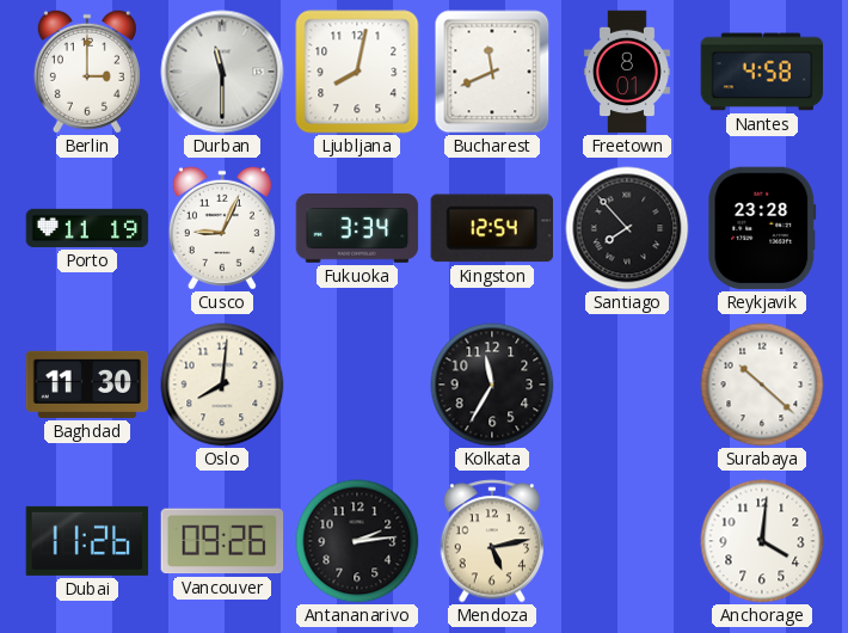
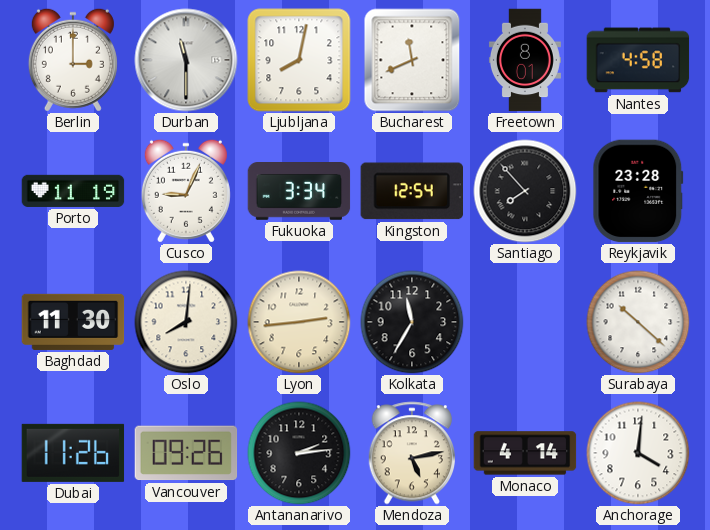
Lyon: none -> 2:44 (299, 322)
Monaco: none -> 4:14 (525, 453)
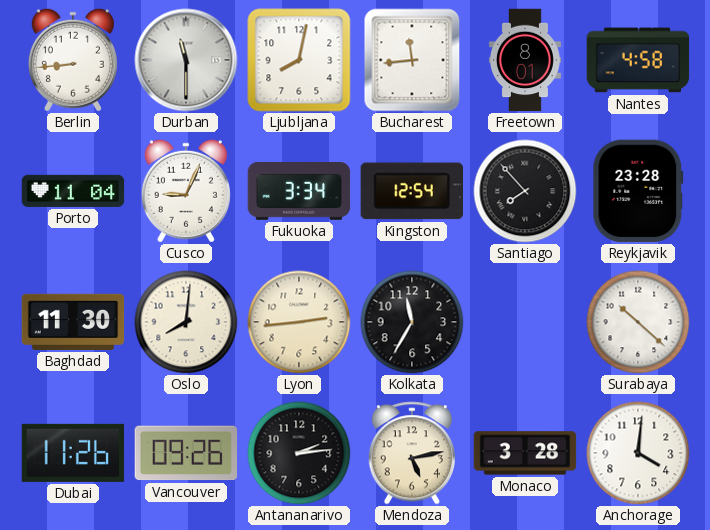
Berlin: 3:00 -> 8:44 (73, 60)
Bucharest: 11:41 -> 11:44 (412, 60)
Porto: 11:19 -> 11:04 (73, 191)
Monaco: 4:14 -> 3:28 (525, 453)
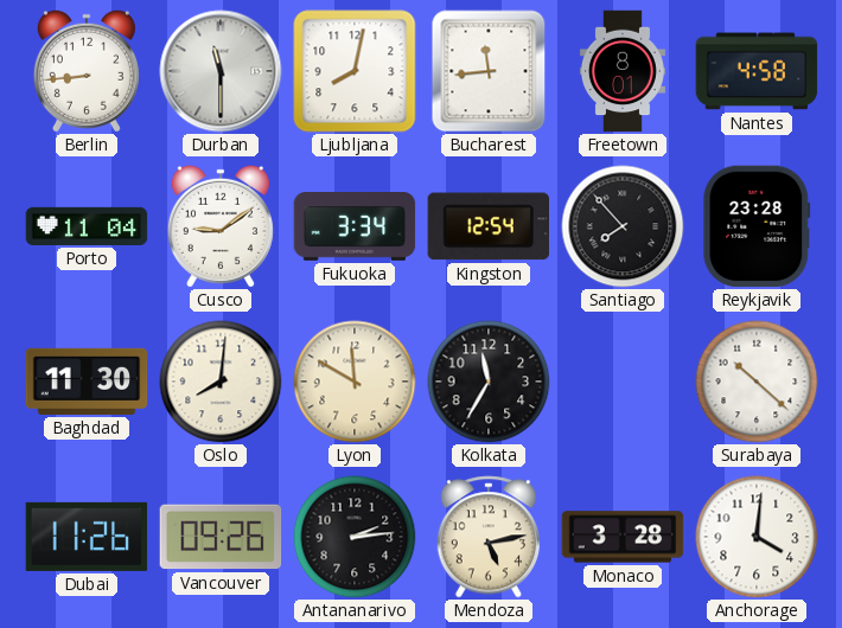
Cusco: 9:04 -> 9:09 (221, 226)
Lyon: 2:44 -> 11:50 (355, 382)
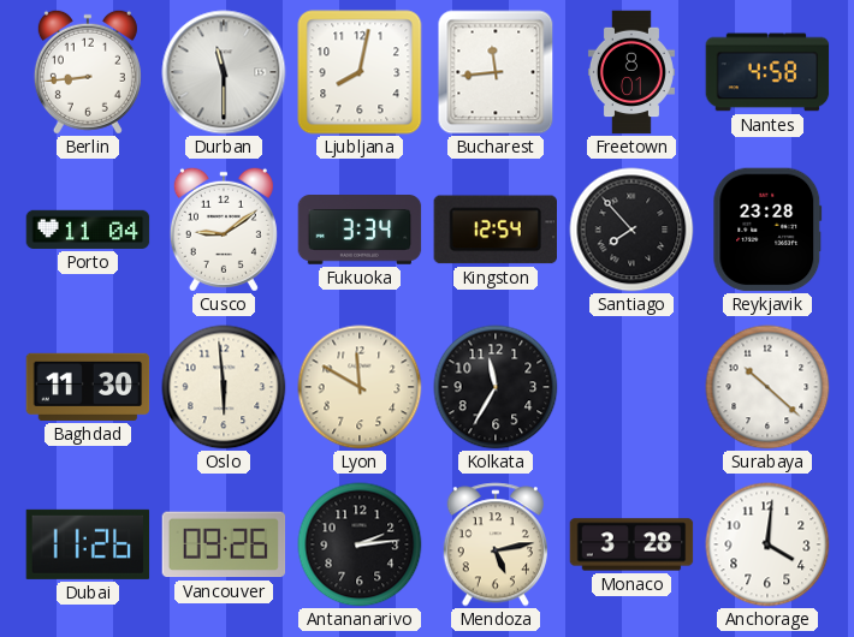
Oslo: 8:01 -> 5:59 (224, 387)
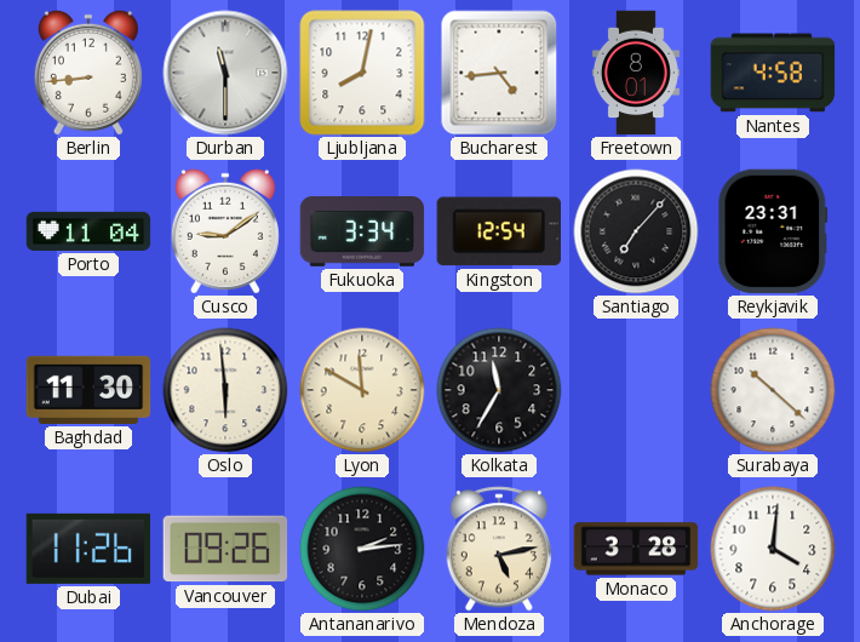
Bucharest: 11:44 -> 4:44 (499, 73)
Santiago: 7:53 -> 7:07 (636, 231)
Reykjavik: 23:28 -> 23:31 (773, 231)
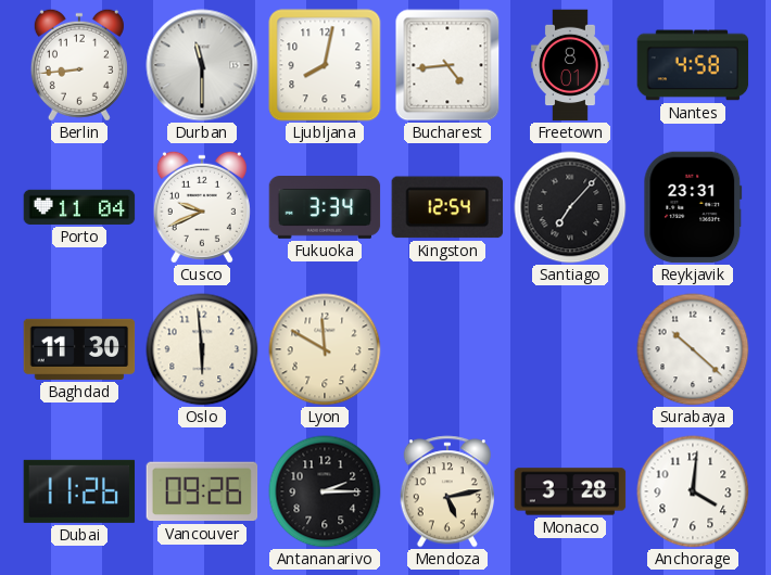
Cusco: 9:09 -> 9:41 (202, 207)
Kolkata: 11:35 -> none (499, 390)
Antananarivo: 2:14 -> 2:15 (325, 491)
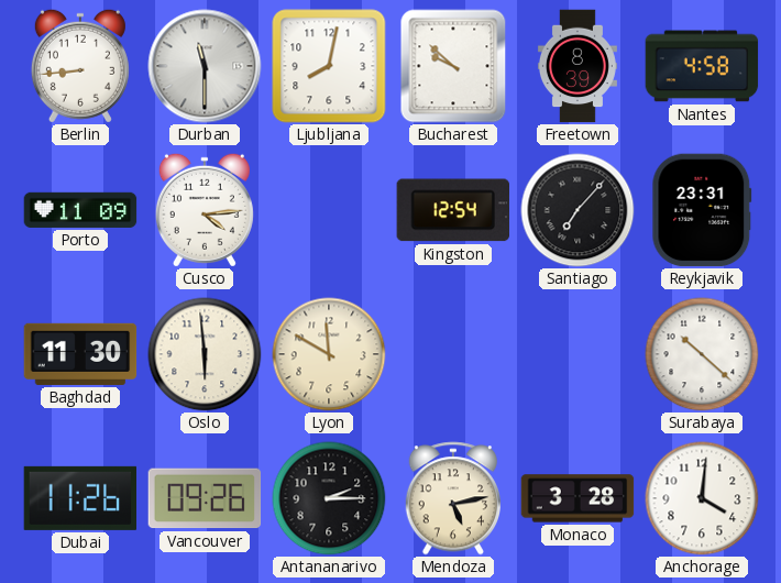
Bucharest: 4:44 -> 9:52 (453, 66)
Freetown: 8:01 -> 8:39 (577, 66)
Porto: 11:04 -> 11:09 (80, 210)
Cusco: 9:41 -> 4:14 (205, 210)
Fukuoka: 3:34 -> none (325, 208)
